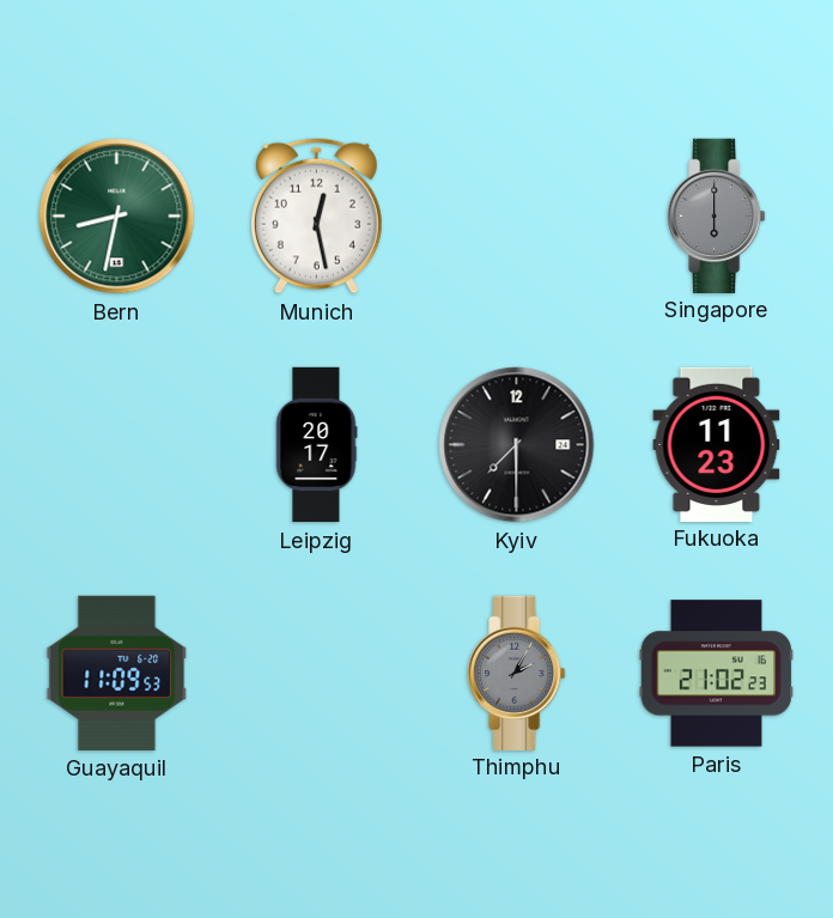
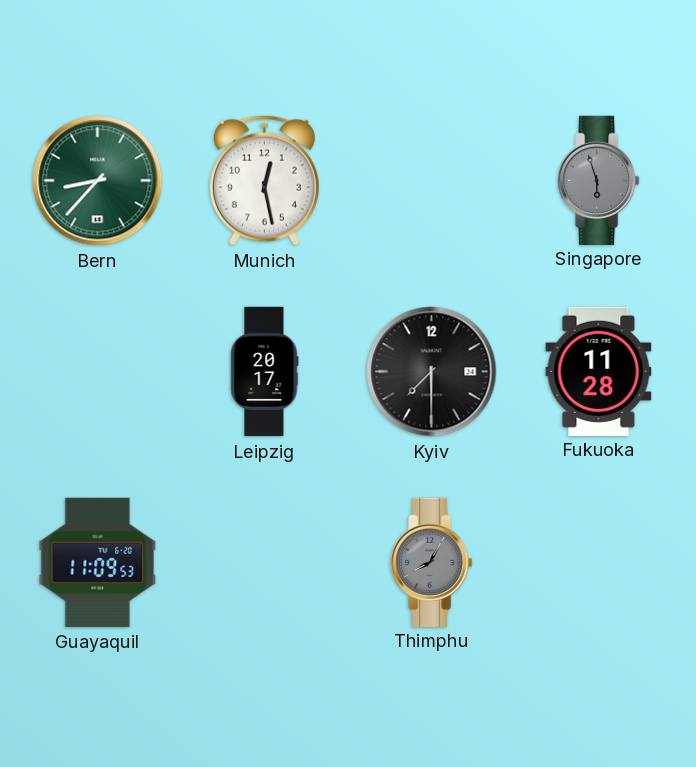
Bern: 8:32 -> 8:37 (98, 181)
Singapore: 6:00 -> 5:57 (599, 180)
Fukuoka: 11:23 -> 11:28 (599, 371)
Thimphu: 2:05 -> 8:05 (432, 562)
Paris: 21:02 -> none (716, 674)
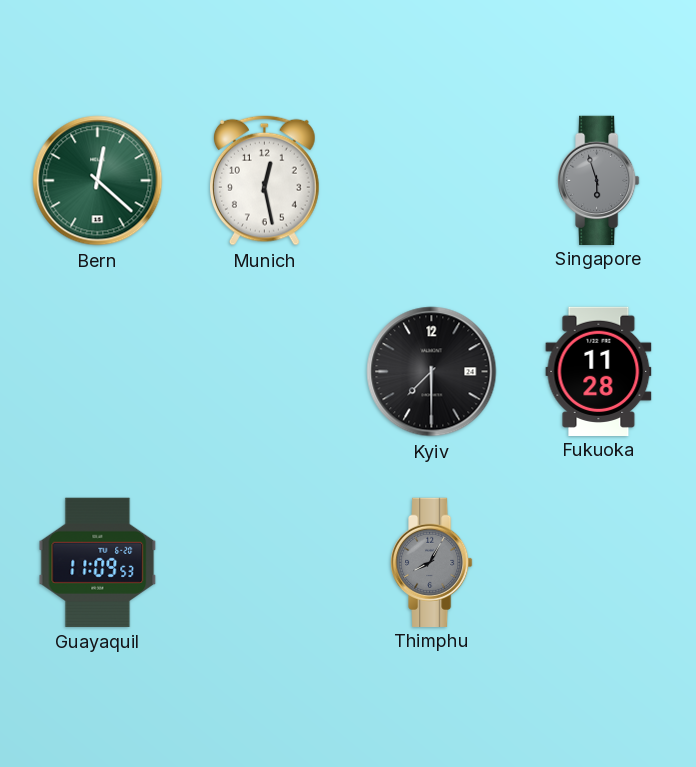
Bern: 8:37 -> 12:22 (98, 181)
Leipzig: 20:17 -> none (264, 372)
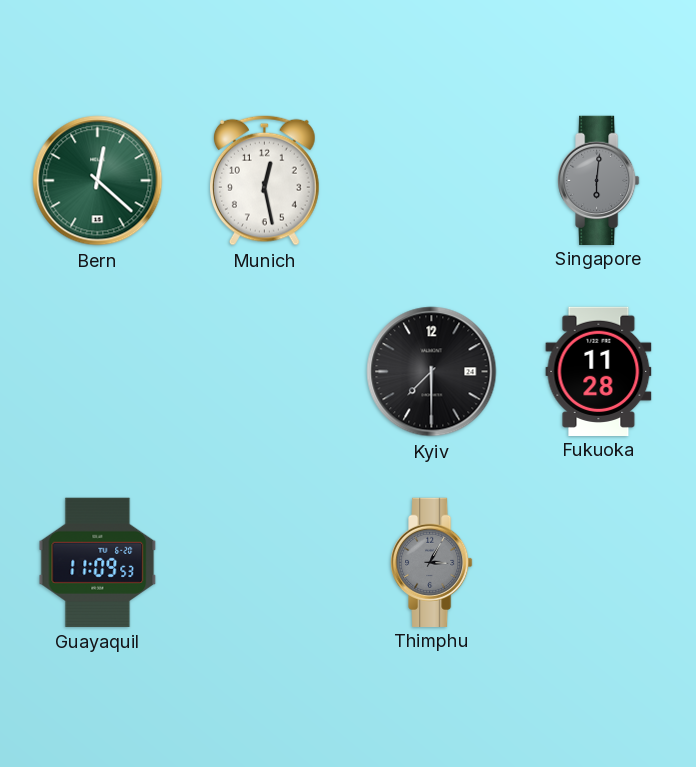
Singapore: 5:57 -> 6:01 (599, 180)
Thimphu: 8:05 -> 3:05 (432, 562)
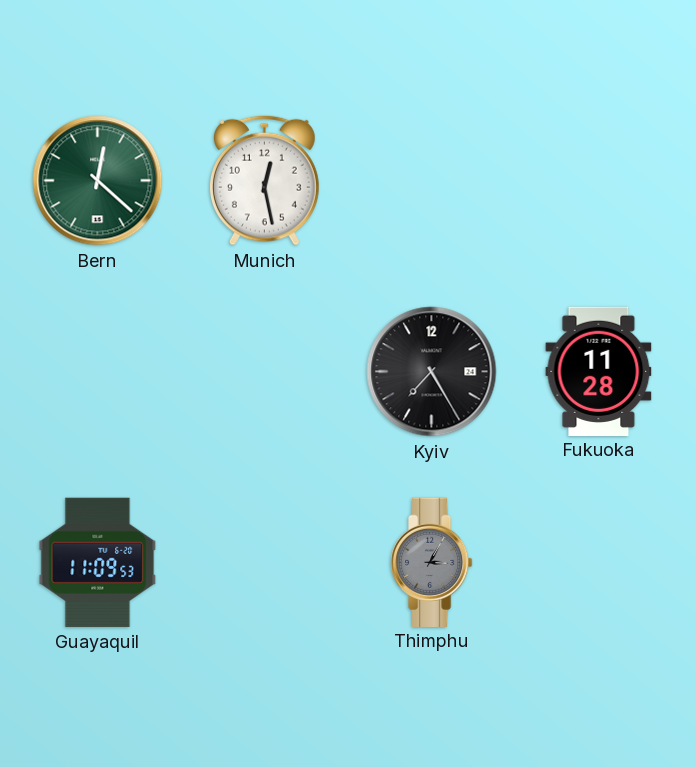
Singapore: 6:01 -> none (599, 180)
Kyiv: 7:30 -> 7:25 (432, 372)
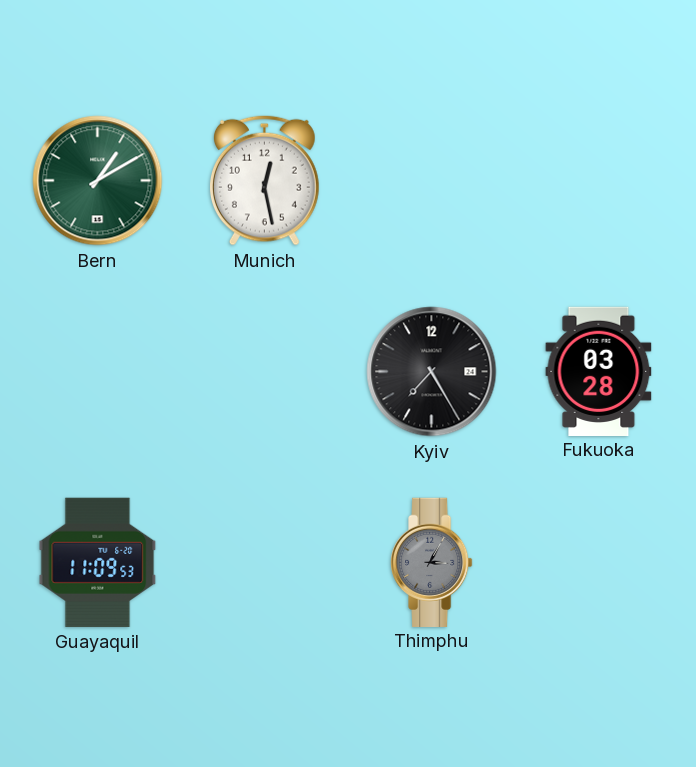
Bern: 12:22 -> 1:10 (98, 181)
Fukuoka: 11:28 -> 03:28 (599, 371)
